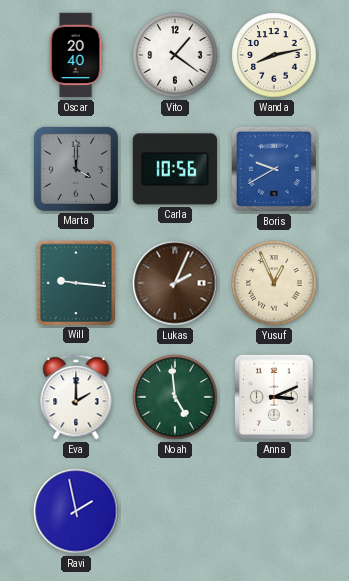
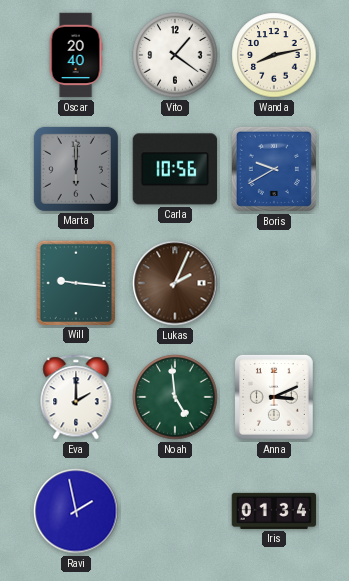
Marta: 4:00 -> 6:00 (76, 169)
Yusuf: 12:56 -> none (274, 283)
Iris: none -> 01:34 (274, 511)
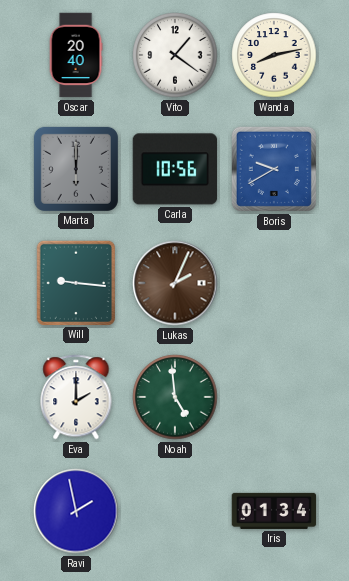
Anna: 3:11 -> none (274, 397)
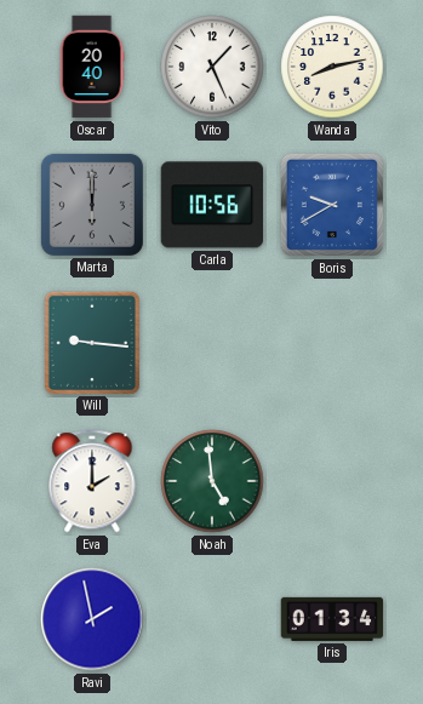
Vito: 1:21 -> 1:26 (212, 67)
Lukas: 2:04 -> none (175, 283)
